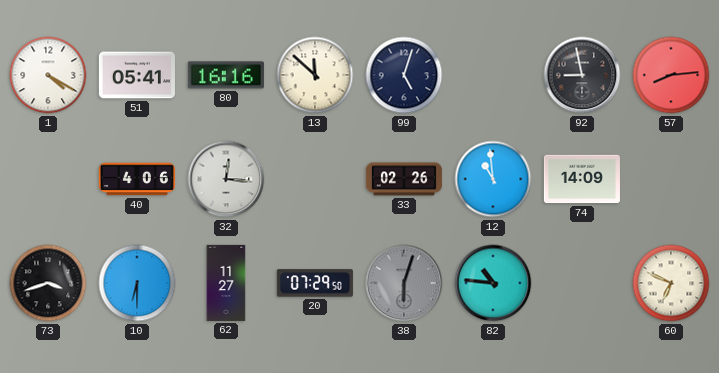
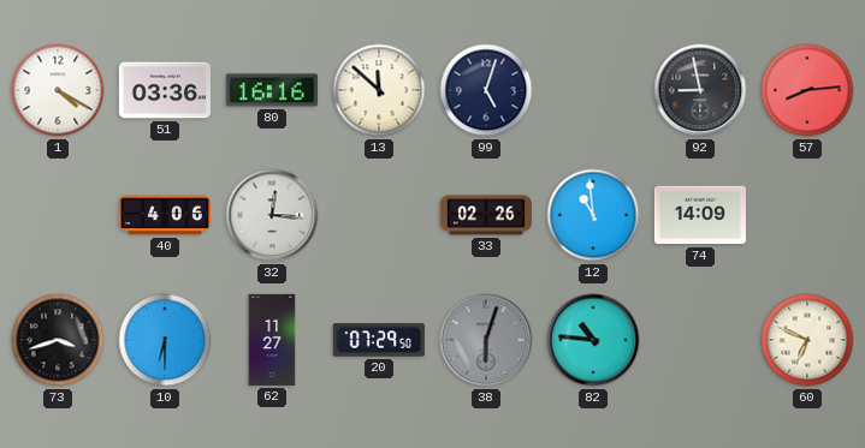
51: 05:41 -> 03:36 (165, 90)
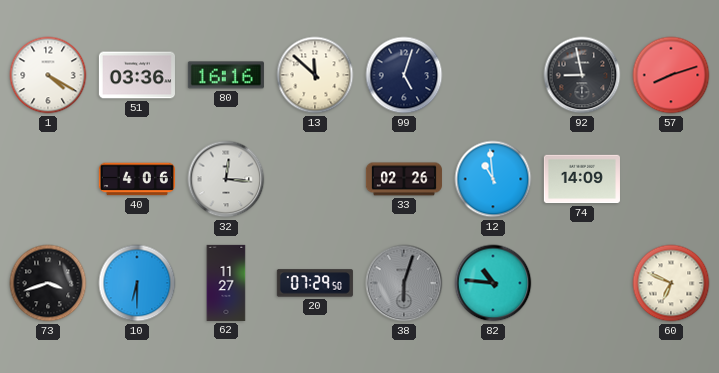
57: 8:14 -> 8:12 (671, 75)
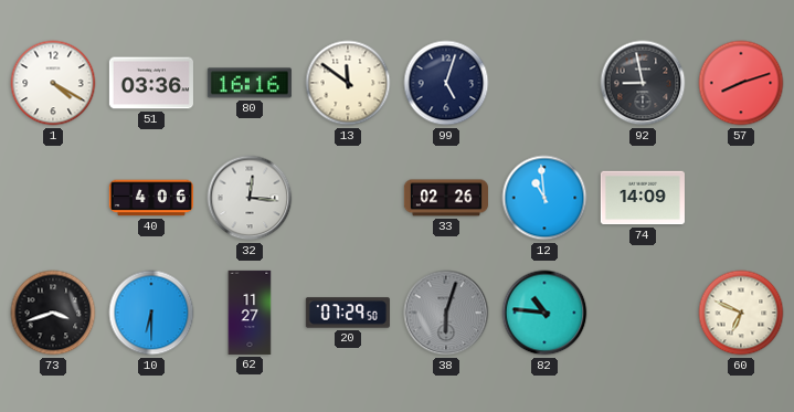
13: 11:52 -> 11:51 (348, 83)
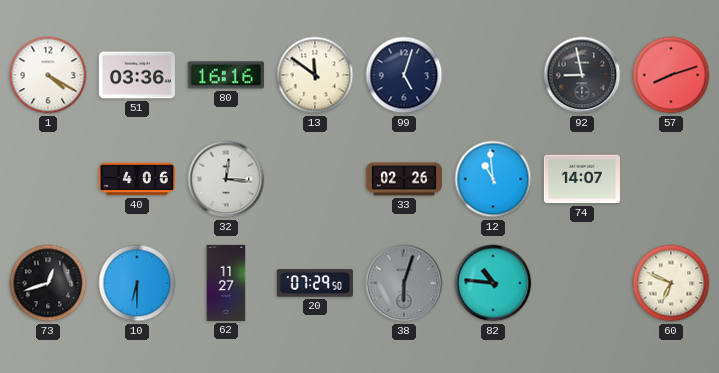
74: 14:09 -> 14:07 (582, 179)
73: 3:42 -> 12:42 (48, 283)
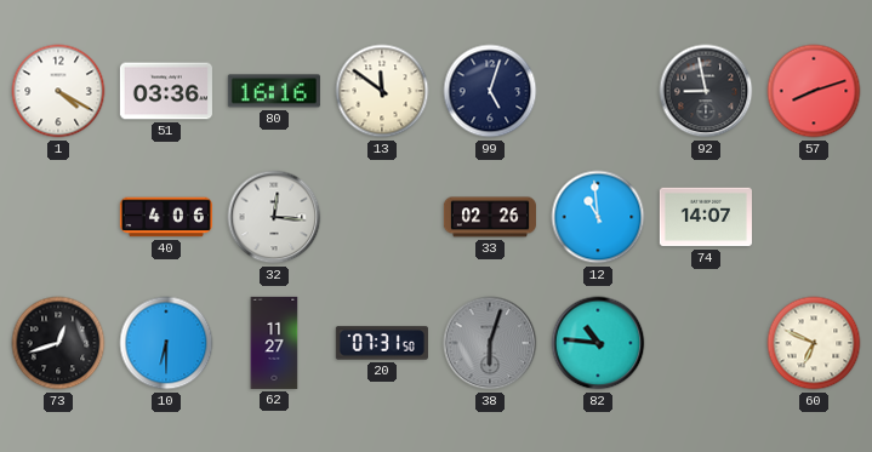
20: 07:29 -> 07:31 (382, 343)
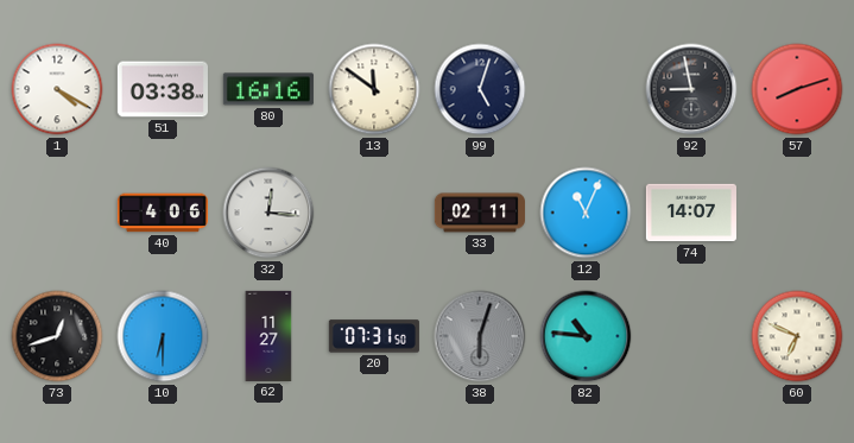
51: 03:36 -> 03:38 (163, 89)
33: 02:26 -> 02:11 (480, 213)
12: 10:59 -> 11:04 (586, 213)
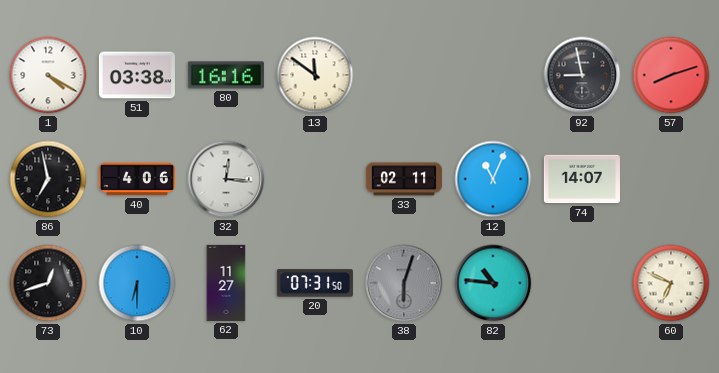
99: 5:03 -> none (480, 89)
86: none -> 6:58 (48, 179)
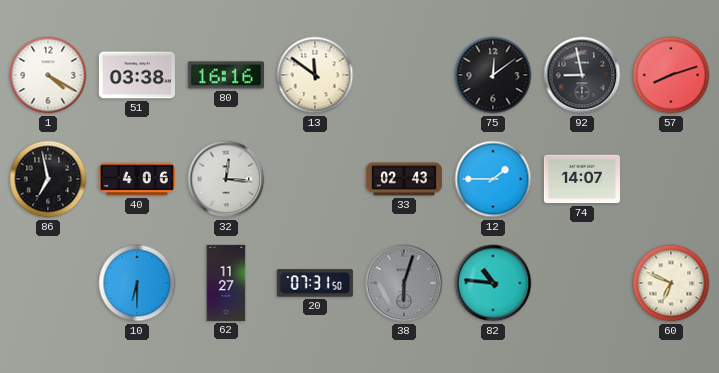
75: none -> 12:09 (493, 75)
33: 02:11 -> 02:43 (404, 179)
12: 11:04 -> 1:45 (493, 179)
73: 12:42 -> none (48, 283)
